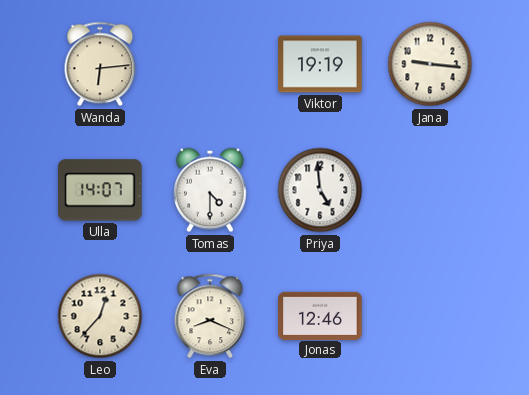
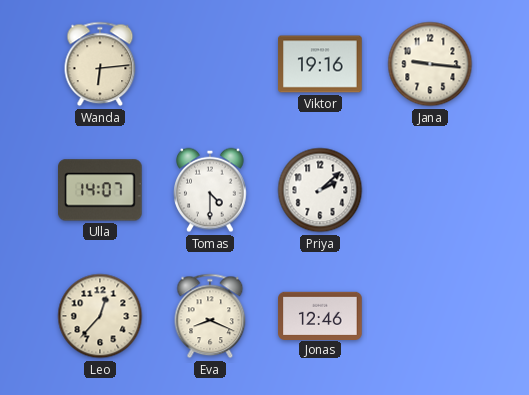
Viktor: 19:19 -> 19:16 (320, 64)
Priya: 4:59 -> 2:08 (320, 190)
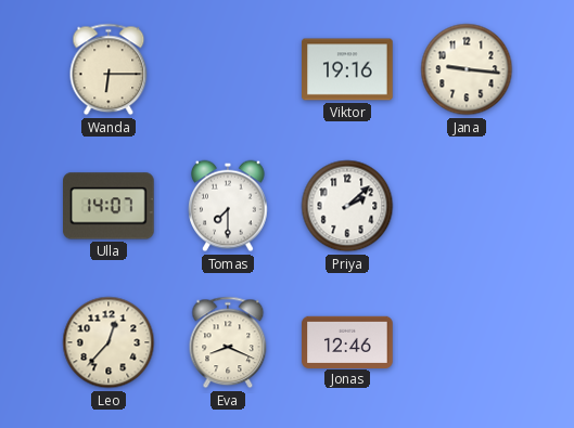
Wanda: 6:14 -> 6:15 (109, 69)
Tomas: 4:30 -> 7:30 (228, 206)
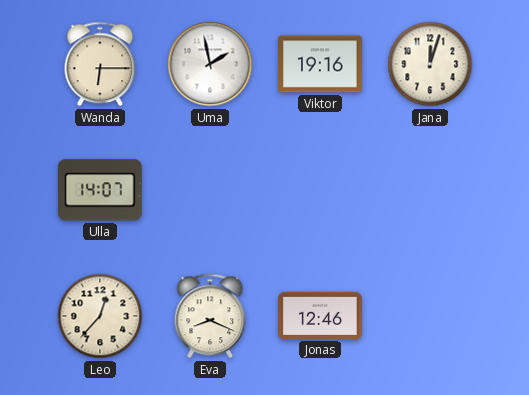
Uma: none -> 1:58 (210, 64)
Jana: 9:16 -> 12:03 (430, 64)
Tomas: 7:30 -> none (228, 206)
Priya: 2:08 -> none (347, 206)
